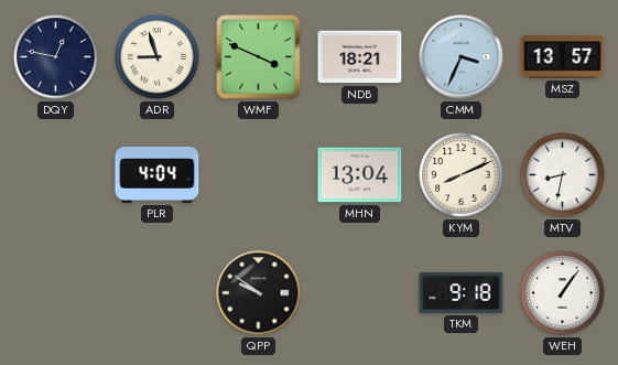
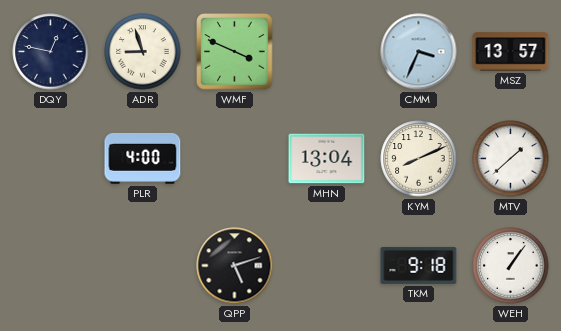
NDB: 18:21 -> none (360, 57)
PLR: 4:04 -> 4:00 (143, 158)
MTV: 8:32 -> 1:38 (511, 159)
QPP: 9:51 -> 5:12 (235, 266)
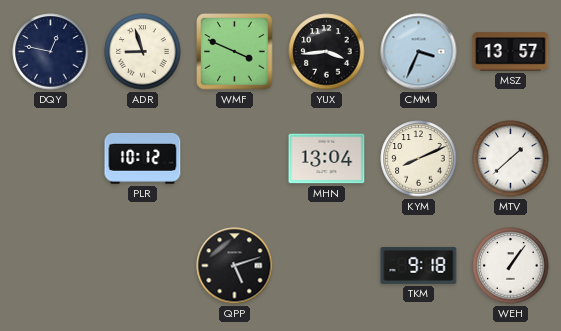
YUX: none -> 3:44 (327, 52)
PLR: 4:00 -> 10:12 (143, 158)
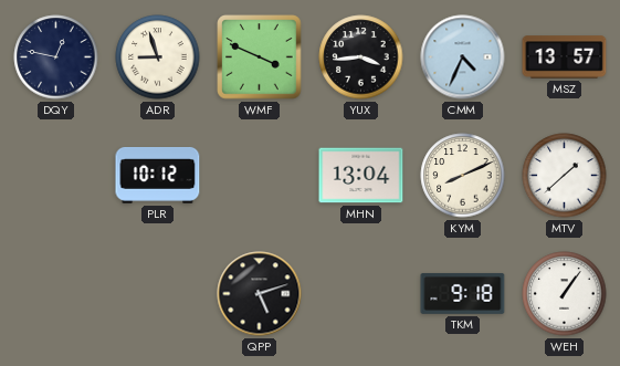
CMM: 3:34 -> 4:34 (463, 57)
